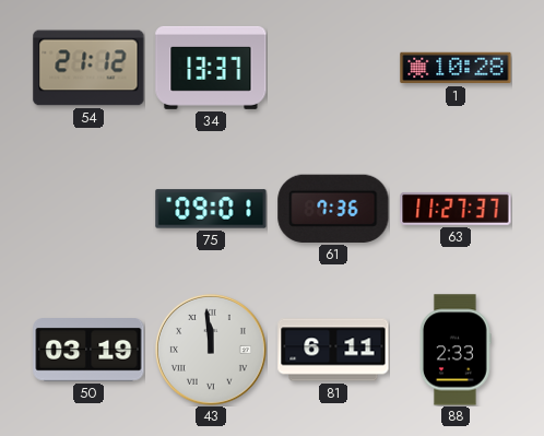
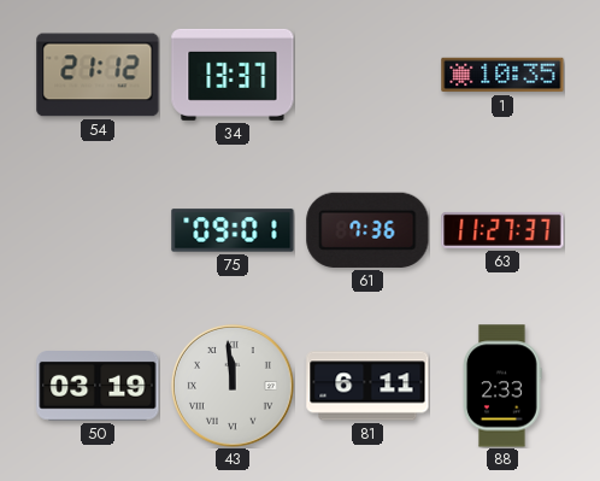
1: 10:28 -> 10:35 (502, 75)
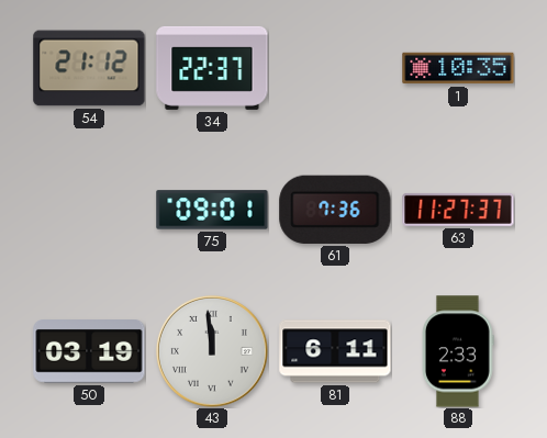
34: 13:37 -> 22:37 (212, 68)
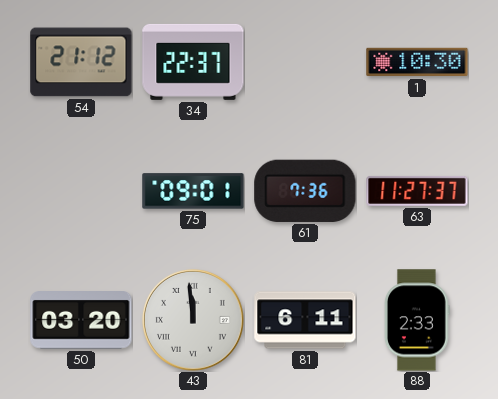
1: 10:35 -> 10:30 (417, 62)
50: 03:19 -> 03:20 (81, 321)
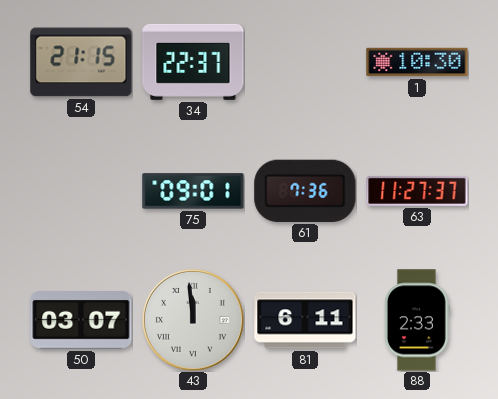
54: 21:12 -> 21:15 (81, 62)
50: 03:20 -> 03:07 (81, 321)
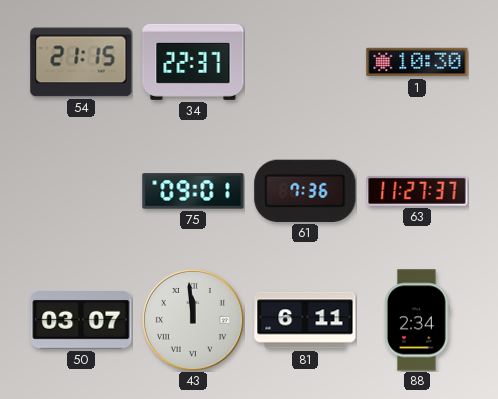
88: 2:33 -> 2:34 (417, 320)
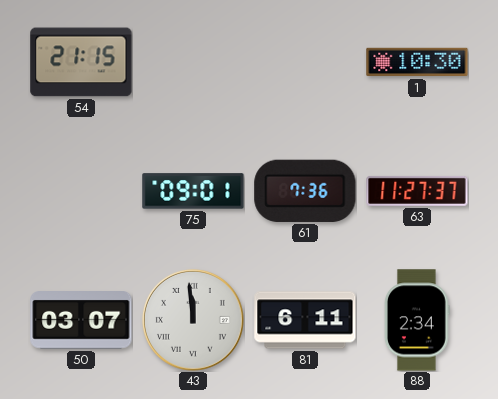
34: 22:37 -> none (193, 62)
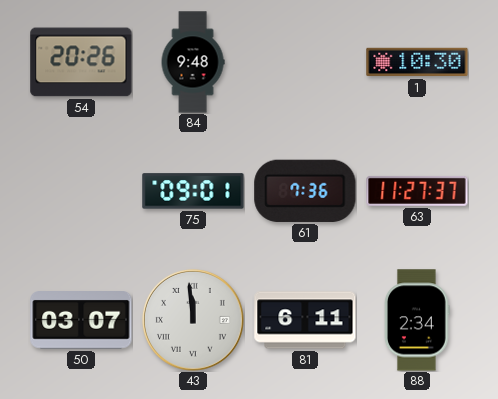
54: 21:15 -> 20:26 (81, 62)
84: none -> 9:48 (193, 62)
